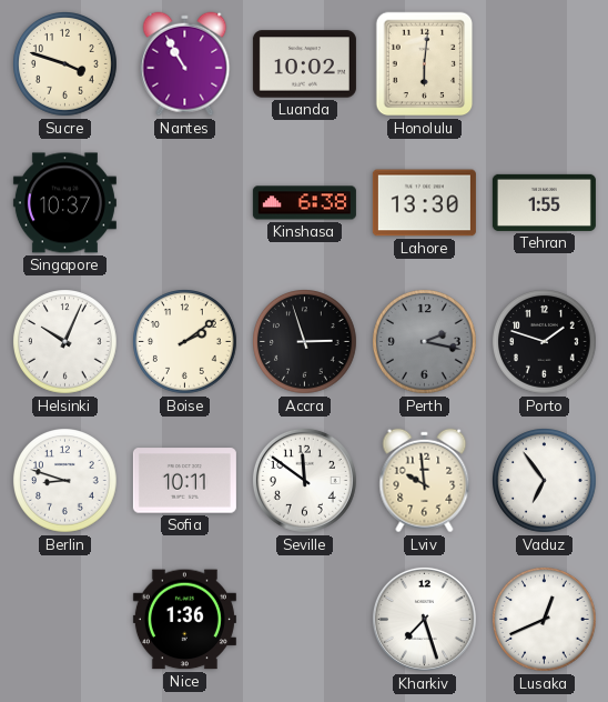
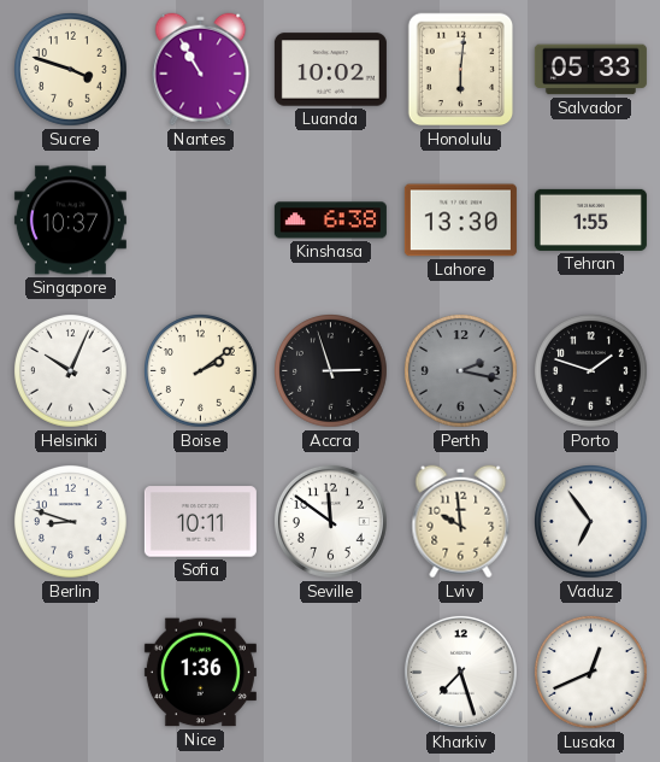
Salvador: none -> 05:33 (590, 70)
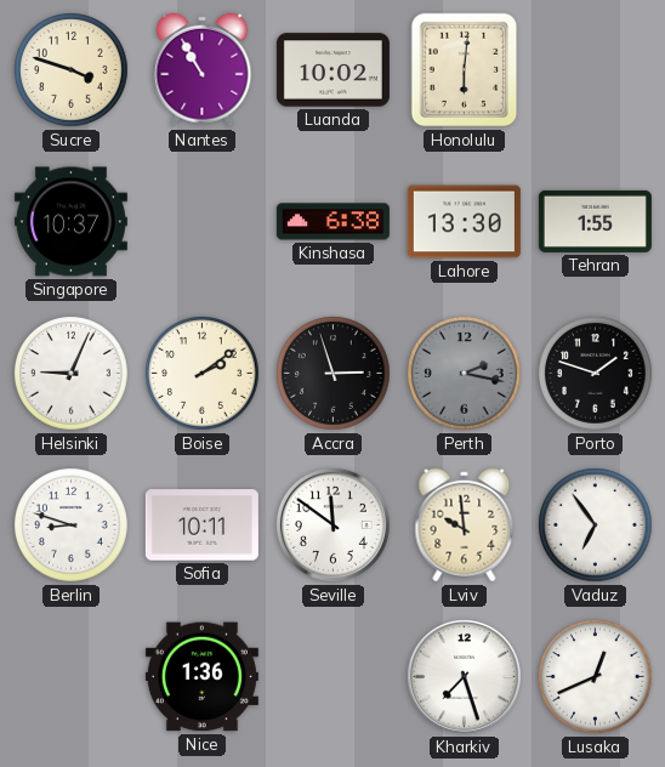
Salvador: 05:33 -> none (590, 70)
Helsinki: 10:04 -> 9:04 (72, 374)
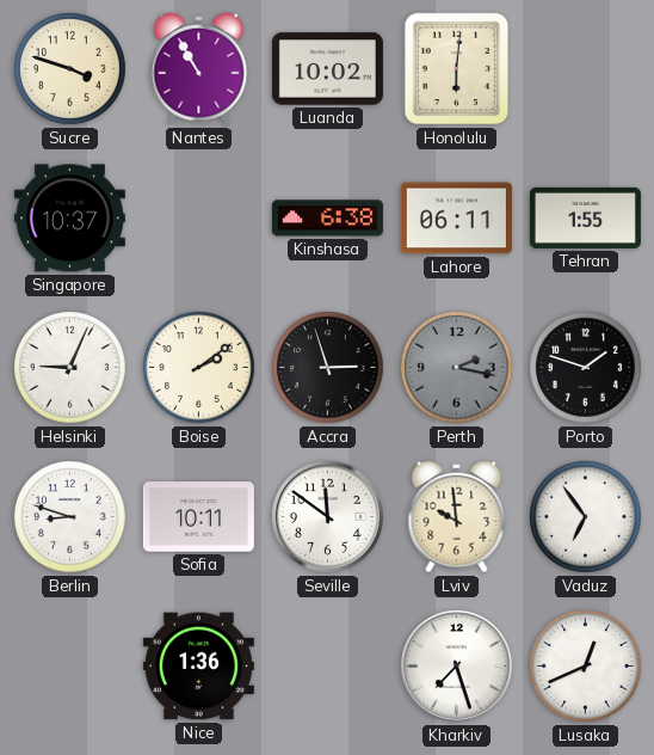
Lahore: 13:30 -> 06:11 (456, 219)
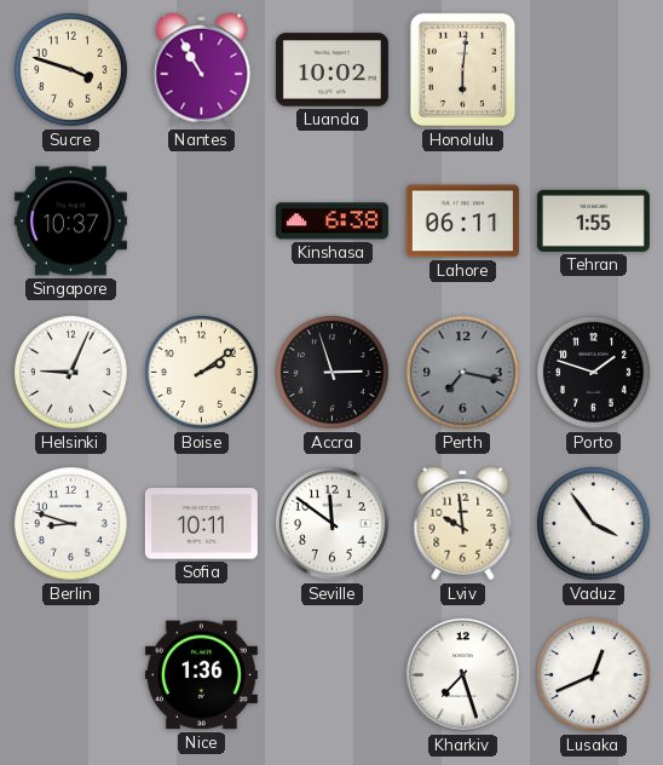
Perth: 2:17 -> 7:17 (463, 373)
Vaduz: 6:54 -> 3:54 (594, 524)
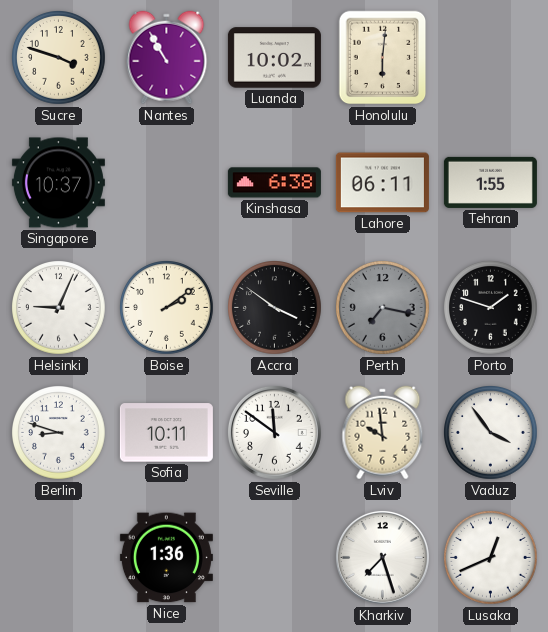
Accra: 2:57 -> 3:51 (275, 308)
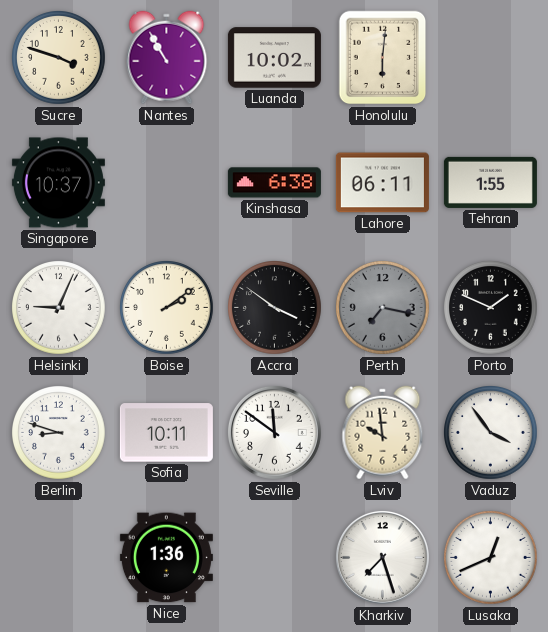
Porto: 1:48 -> 1:49 (491, 308)
